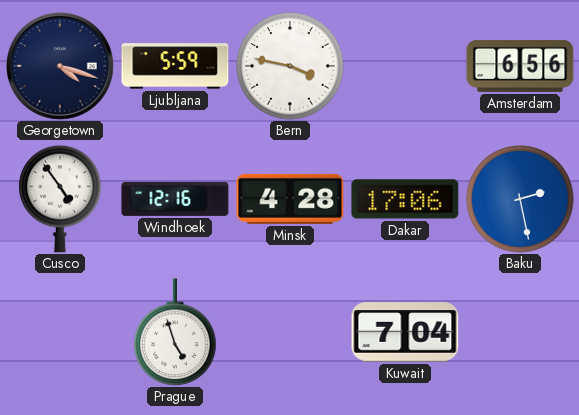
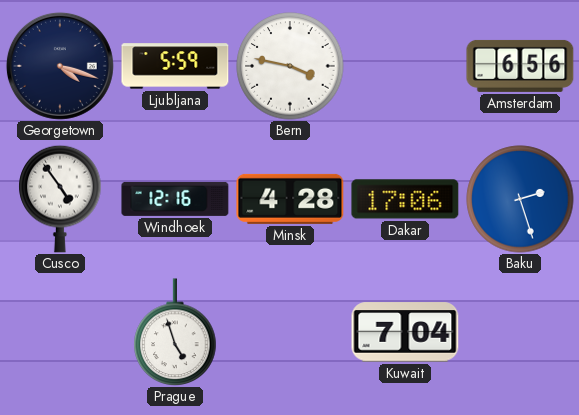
Baku: 2:28 -> 2:27 (520, 199)
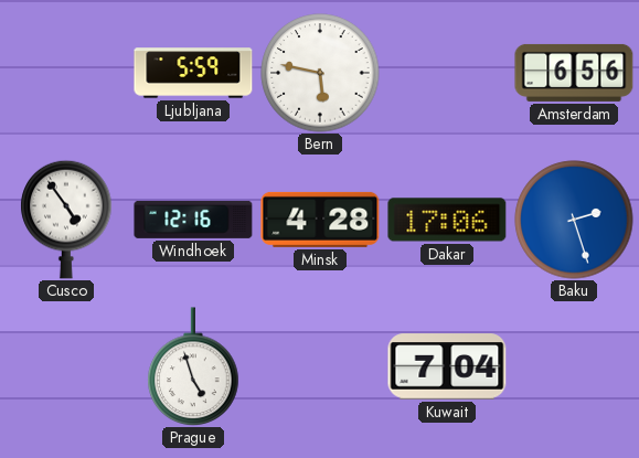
Georgetown: 4:18 -> none (60, 66)
Bern: 3:47 -> 5:47 (320, 73)
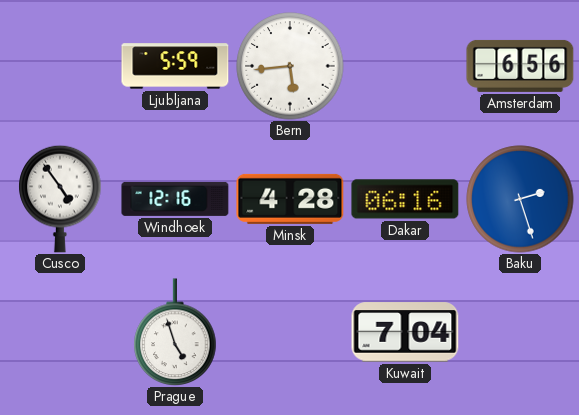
Bern: 5:47 -> 5:44 (290, 66)
Dakar: 17:06 -> 06:16 (405, 199)
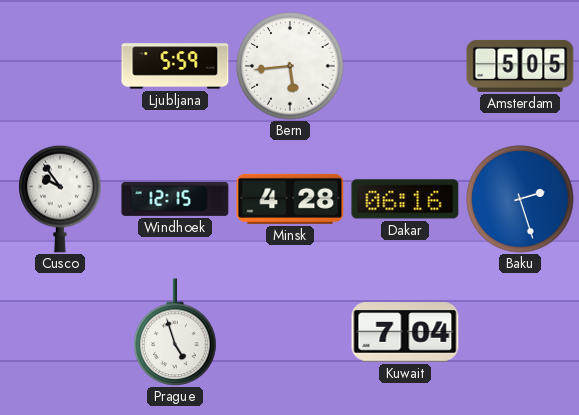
Amsterdam: 6:56 -> 5:05 (520, 66)
Cusco: 4:54 -> 9:54 (60, 199)
Windhoek: 12:16 -> 12:15 (175, 199)
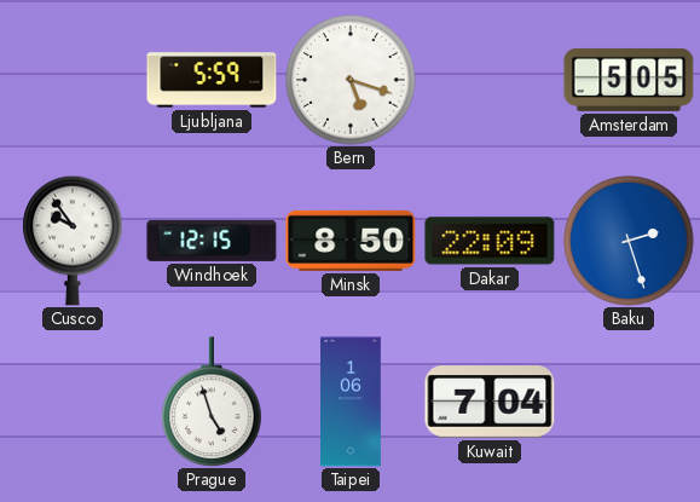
Bern: 5:44 -> 5:18 (351, 80)
Minsk: 4:28 -> 8:50 (351, 241)
Dakar: 06:16 -> 22:09 (490, 241)
Taipei: none -> 1:06 (352, 402)
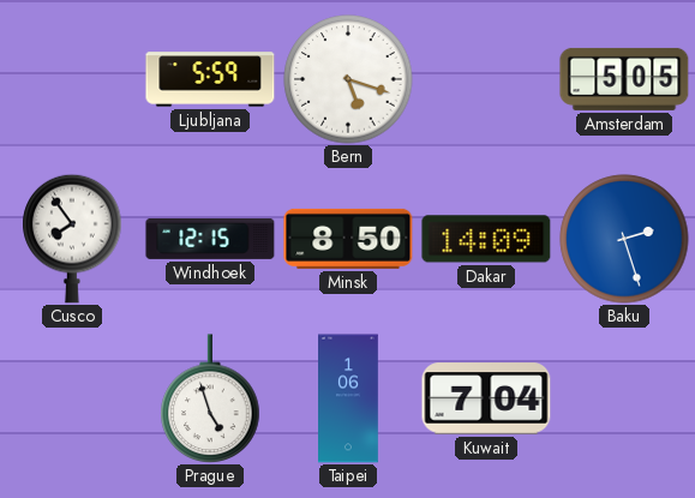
Cusco: 9:54 -> 7:54 (72, 239)
Dakar: 22:09 -> 14:09 (486, 239)
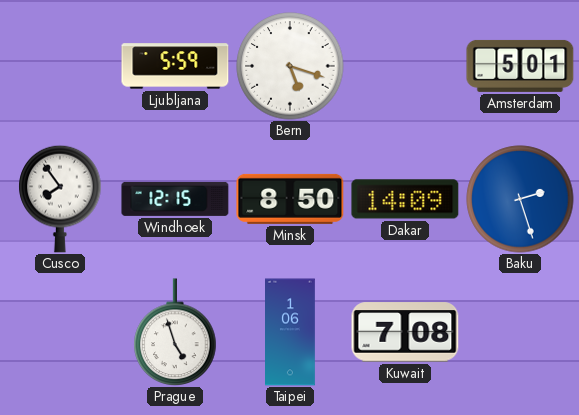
Amsterdam: 5:05 -> 5:01 (520, 66)
Kuwait: 7:04 -> 7:08 (405, 332)
